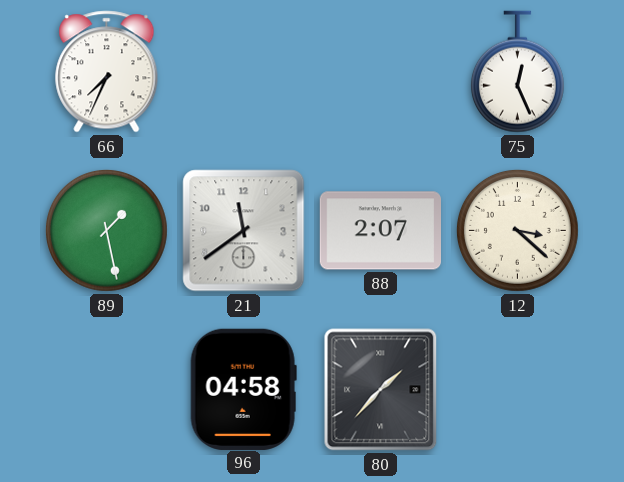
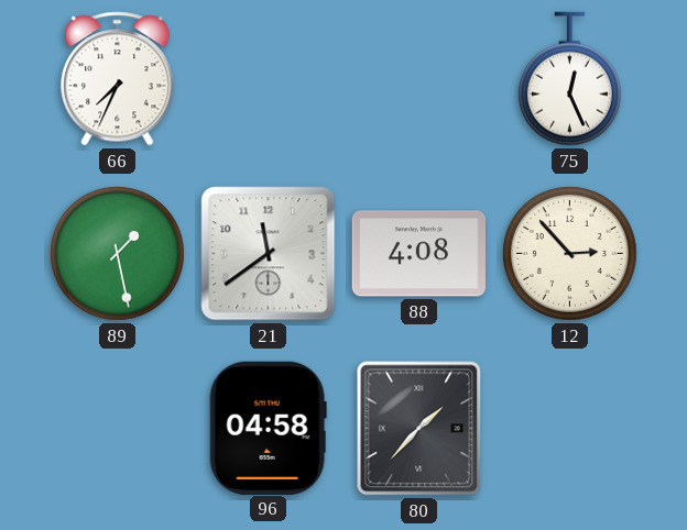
88: 2:07 -> 4:08 (418, 254)
12: 3:22 -> 2:53 (569, 253)
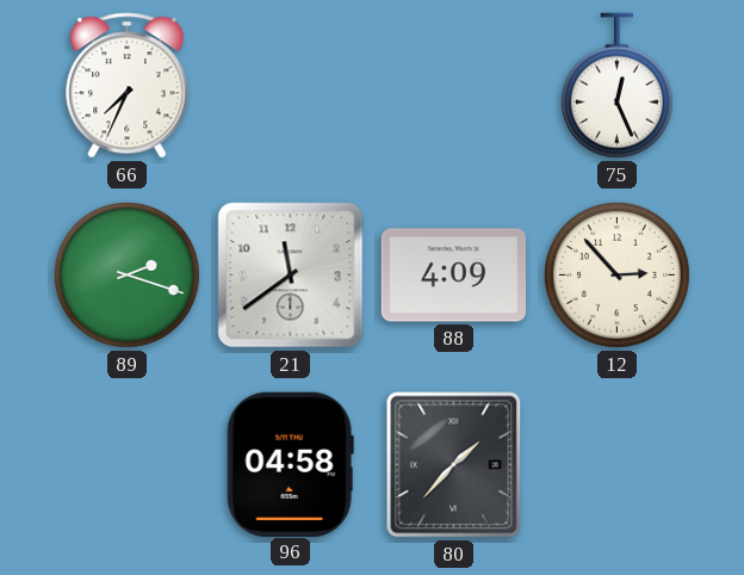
89: 1:28 -> 2:18 (126, 274)
88: 4:08 -> 4:09 (453, 276)
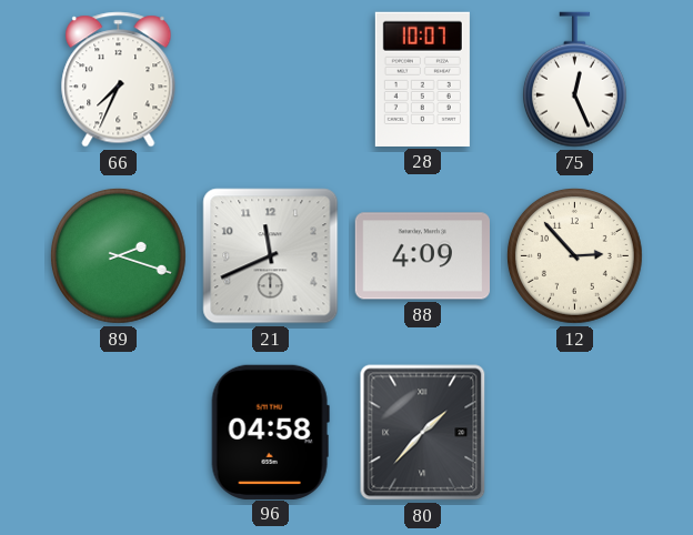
28: none -> 10:07 (422, 79)
21: 11:39 -> 11:41 (271, 256)
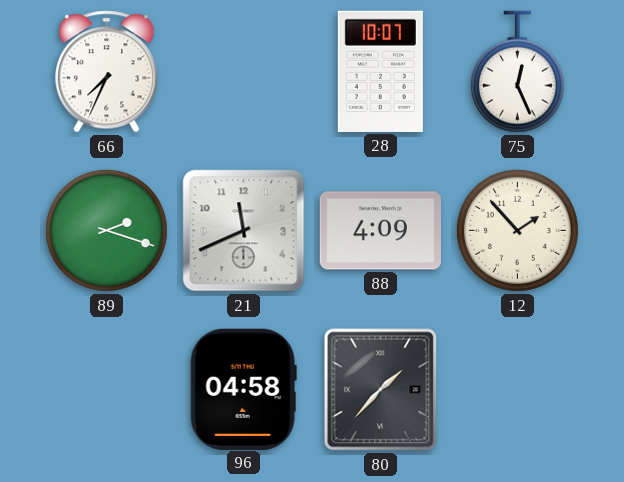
12: 2:53 -> 1:53 (517, 230)
